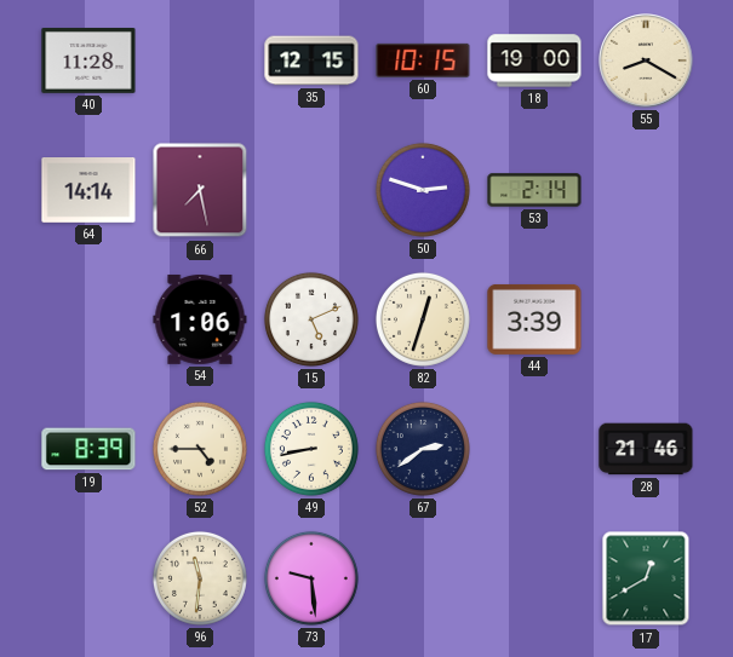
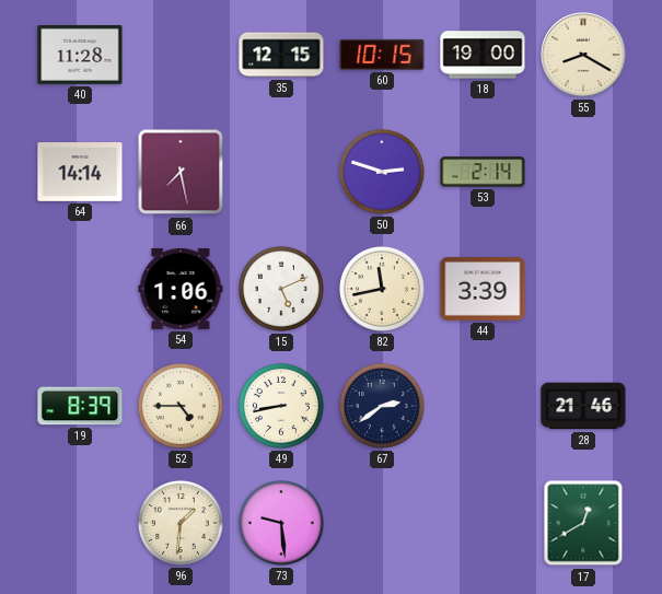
82: 12:33 -> 11:43 (382, 289)
96: 11:31 -> 1:31 (181, 523)
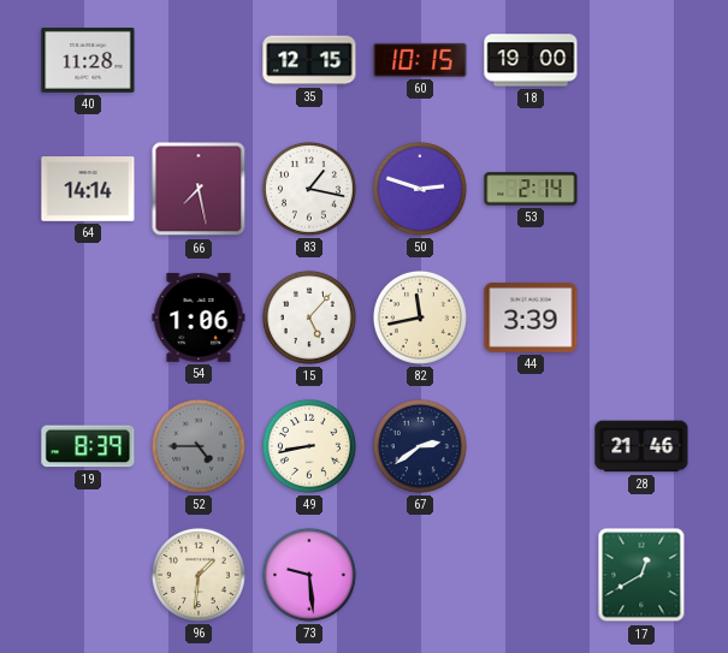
55: 8:20 -> none (583, 55)
83: none -> 1:17 (309, 189)
15: 5:11 -> 5:07 (309, 317)
52 dial: cream -> grey (199, 446)
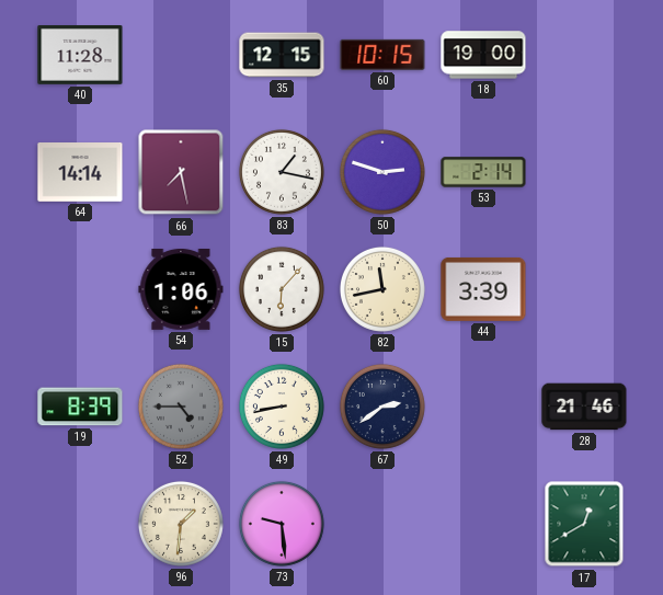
15: 5:07 -> 6:07 (282, 289)
